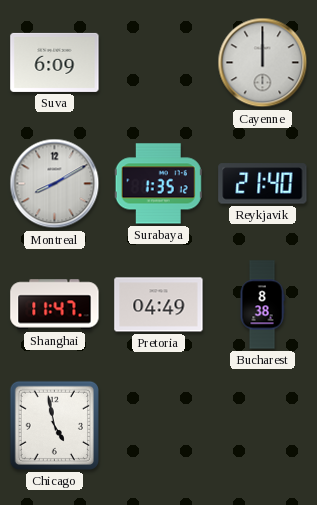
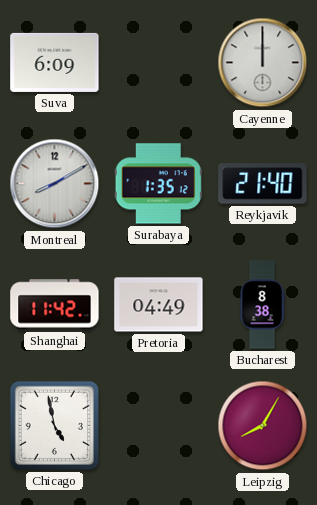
Shanghai: 11:47 -> 11:42 (55, 305)
Leipzig: none -> 8:05 (263, 426)
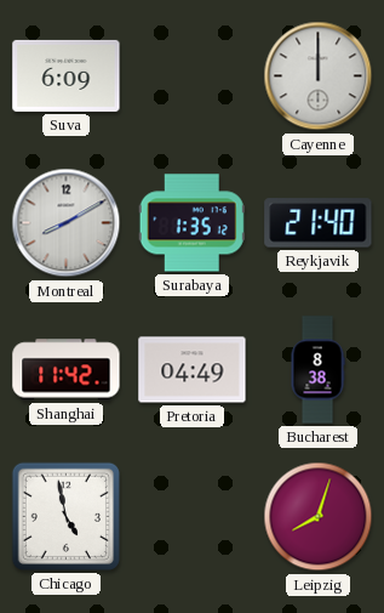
Leipzig: 8:05 -> 8:03 (319, 517)
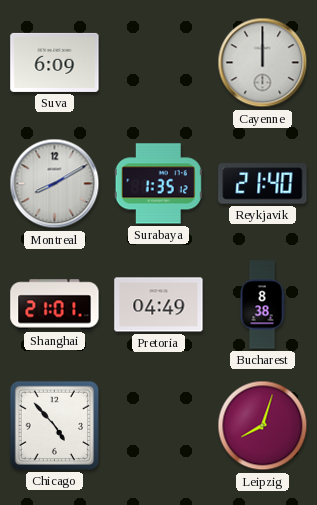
Shanghai: 11:42 -> 21:01 (55, 305)
Chicago: 4:58 -> 4:53 (54, 425)
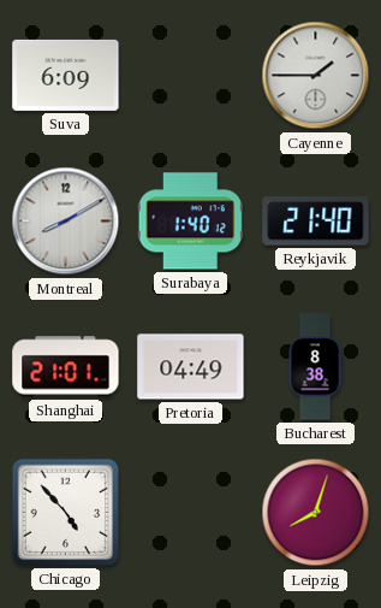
Cayenne: 12:00 -> 1:45 (316, 76)
Surabaya: 1:35 -> 1:40 (190, 222)
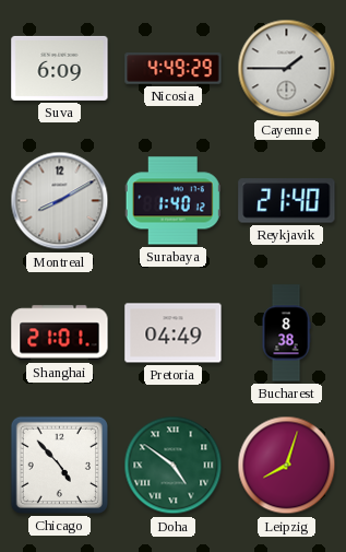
Nicosia: none -> 4:49 (174, 69)
Doha: none -> 4:51 (174, 466)
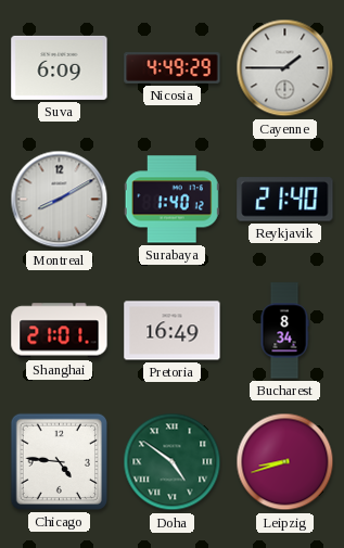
Pretoria: 04:49 -> 16:49 (173, 331)
Bucharest: 8:38 -> 8:34 (284, 331)
Chicago: 4:53 -> 4:46 (59, 461)
Leipzig: 8:03 -> 8:42 (285, 462)
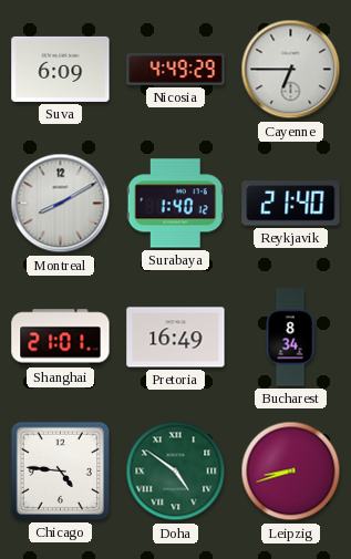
Cayenne: 1:45 -> 6:45 (291, 70)
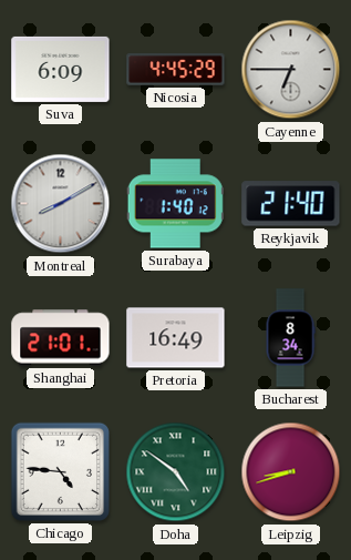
Nicosia: 4:49 -> 4:45 (176, 70)
